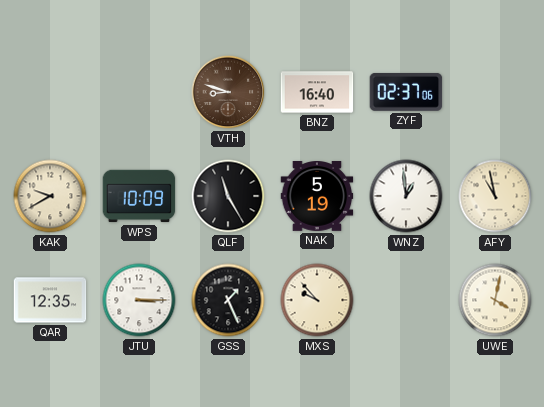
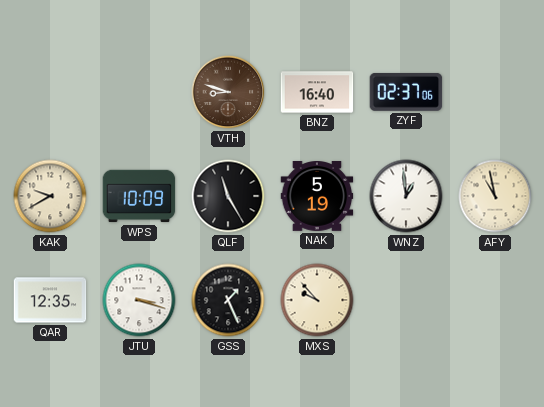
JTU: 3:15 -> 3:18 (139, 300)
UWE: 4:02 -> none (495, 300)
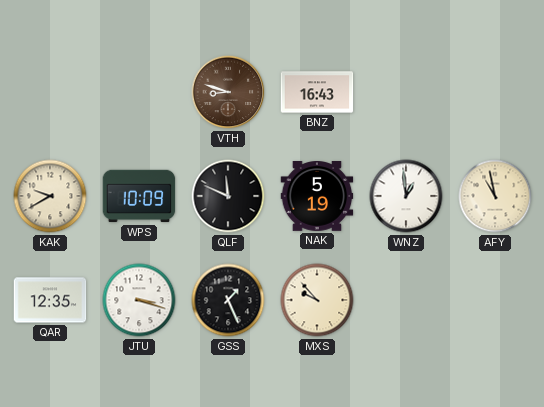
BNZ: 16:40 -> 16:43 (317, 92)
ZYF: 02:37 -> none (406, 92)
QLF: 11:25 -> 11:49 (228, 196)
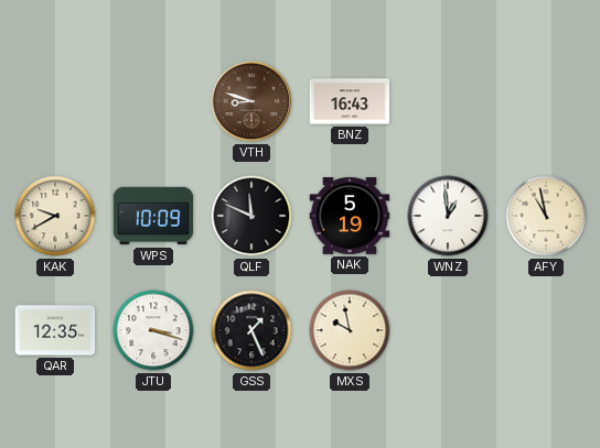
MXS: 9:53 -> 9:58 (350, 330)
